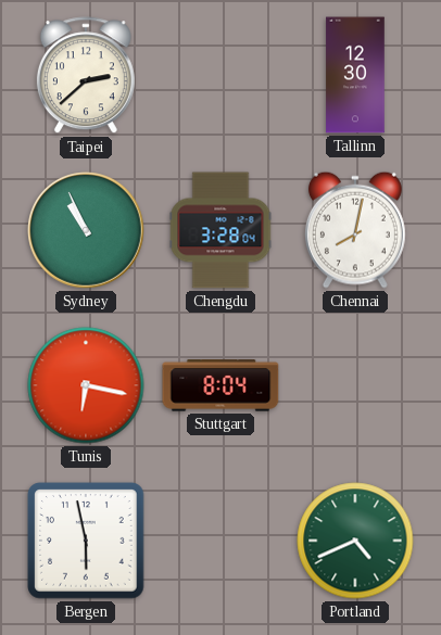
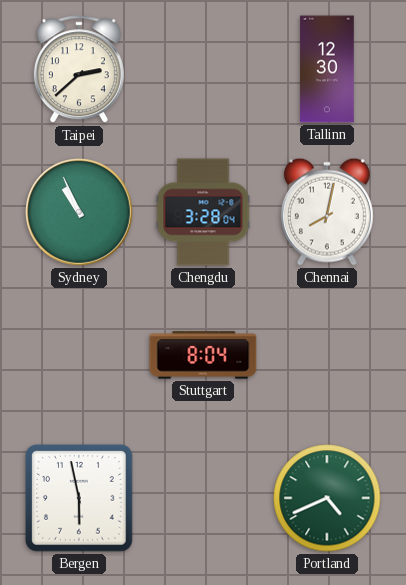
Tunis: 6:17 -> none (86, 385)
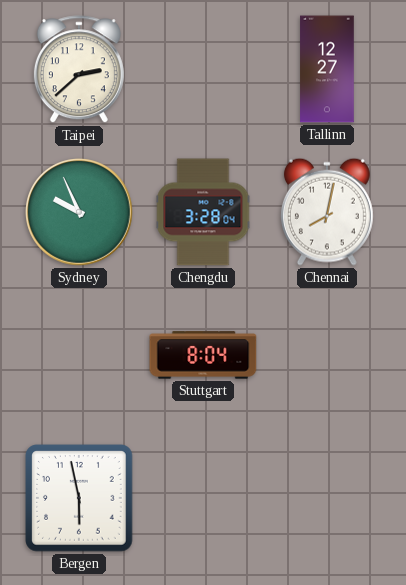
Tallinn: 12:30 -> 12:27 (327, 69)
Sydney: 10:56 -> 9:56 (80, 213)
Portland: 4:41 -> none (327, 498)
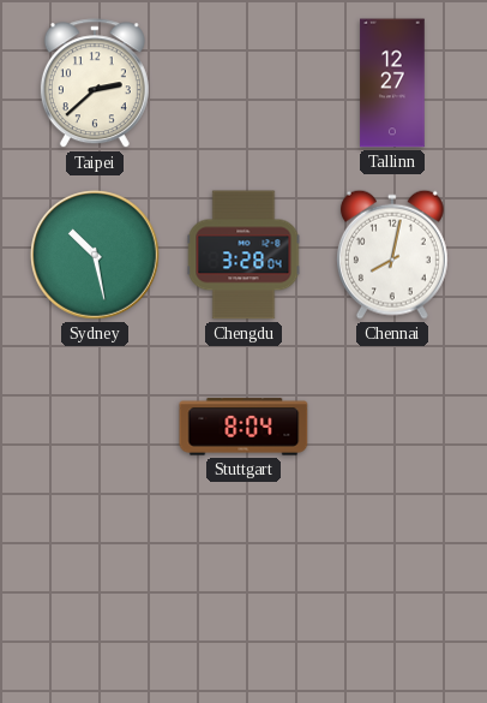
Sydney: 9:56 -> 10:28 (96, 256)
Bergen: 5:58 -> none (79, 498)
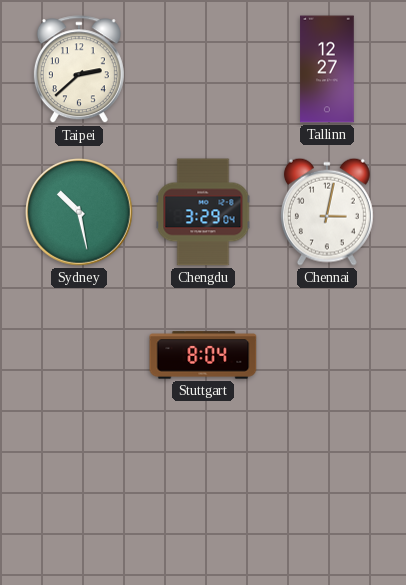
Chengdu: 3:28 -> 3:29 (203, 212)
Chennai: 8:02 -> 3:02 (327, 212)
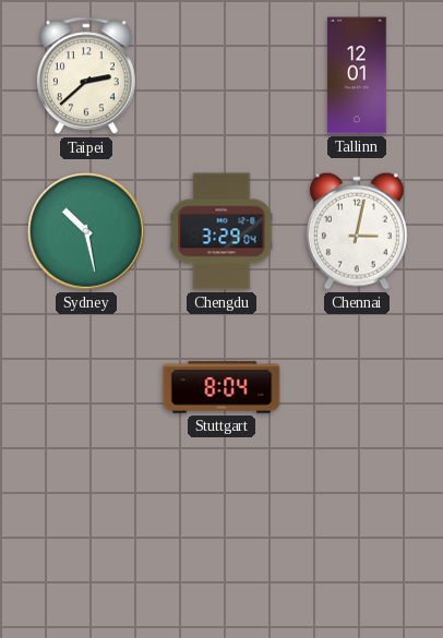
Tallinn: 12:27 -> 12:01 (357, 75)
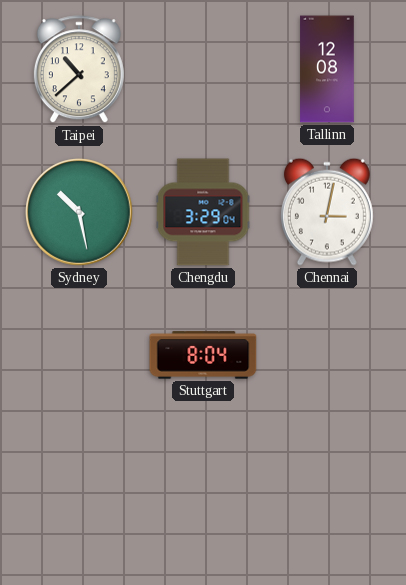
Taipei: 2:38 -> 10:38 (79, 70)
Tallinn: 12:01 -> 12:08 (327, 69)
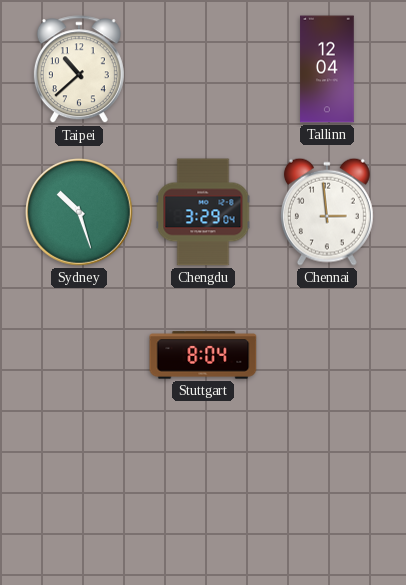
Tallinn: 12:08 -> 12:04 (327, 69)
Sydney: 10:28 -> 10:27 (80, 213)
Chennai: 3:02 -> 2:59 (327, 212)
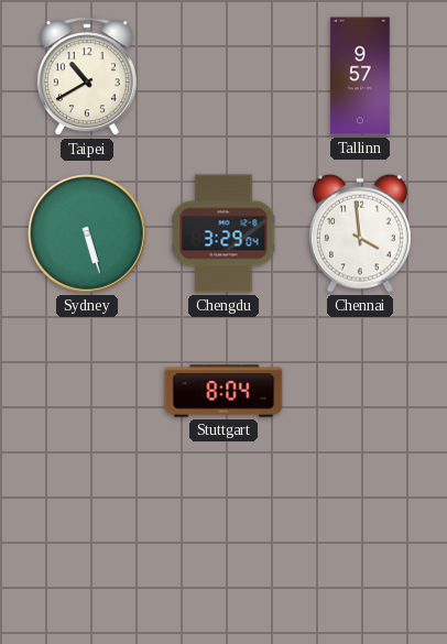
Taipei: 10:38 -> 10:40 (87, 77)
Tallinn: 12:04 -> 9:57 (360, 76)
Sydney: 10:27 -> 5:27 (88, 234)
Chennai: 2:59 -> 3:59 (360, 233)
